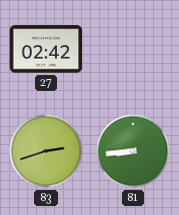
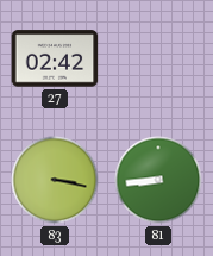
83: 2:42 -> 3:17 (55, 180)
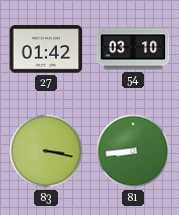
27: 02:42 -> 01:42 (46, 49)
54: none -> 03:10 (133, 49)
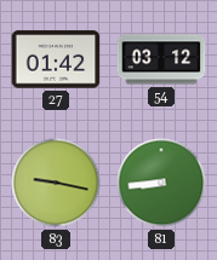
54: 03:10 -> 03:12 (161, 59)
83: 3:17 -> 9:17 (56, 183)
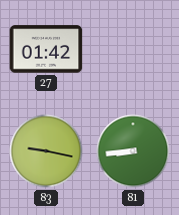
54: 03:12 -> none (161, 59)
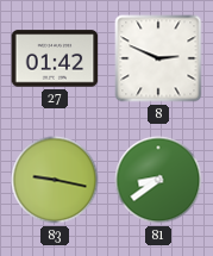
8: none -> 2:49 (158, 58)
81: 8:44 -> 8:39 (158, 180)
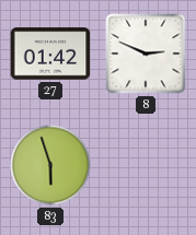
83: 9:17 -> 5:57 (50, 165)
81: 8:39 -> none (158, 180)
